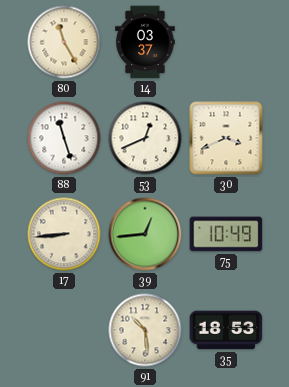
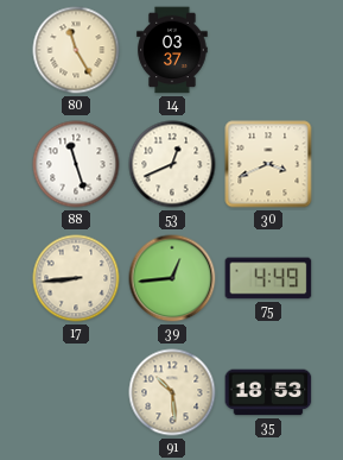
75: 10:49 -> 4:49 (268, 278)
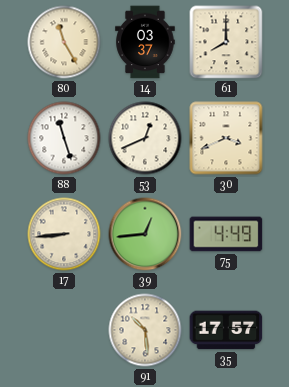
61: none -> 8:00 (226, 42)
35: 18:53 -> 17:57 (226, 330)
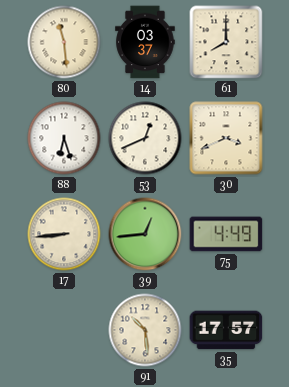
80: 11:25 -> 11:29 (64, 42)
88: 11:27 -> 6:27 (64, 138)
